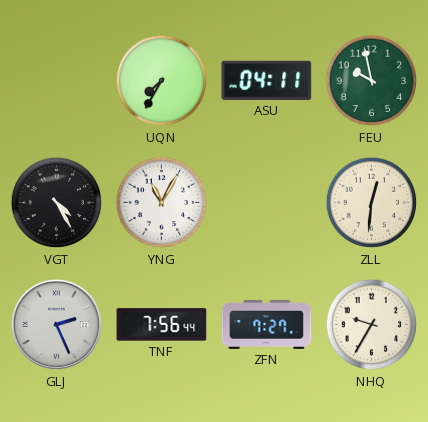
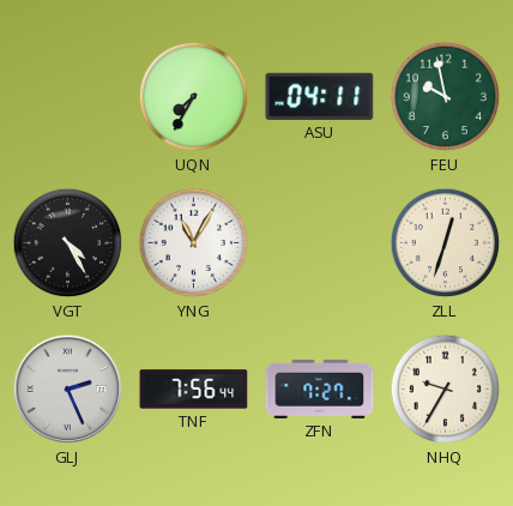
ZLL: 12:31 -> 12:33 (446, 243)
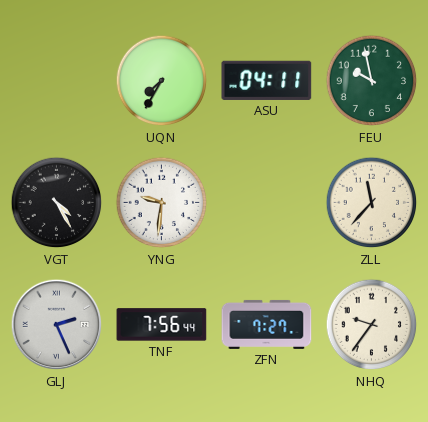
YNG: 11:05 -> 9:31 (162, 203)
ZLL: 12:33 -> 11:37 (372, 203)
NHQ: 9:35 -> 9:36 (372, 325)
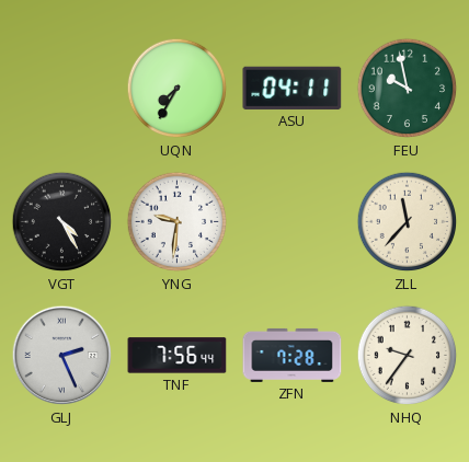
ZFN: 7:27 -> 7:28 (293, 355)
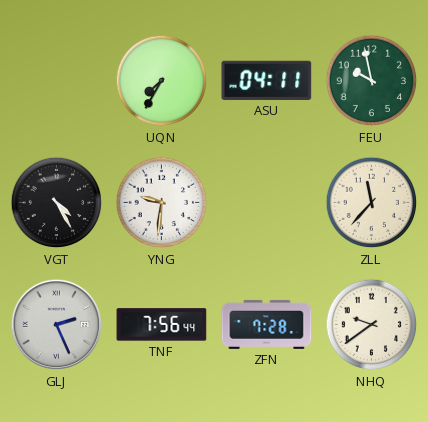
NHQ: 9:36 -> 9:39 (372, 325)
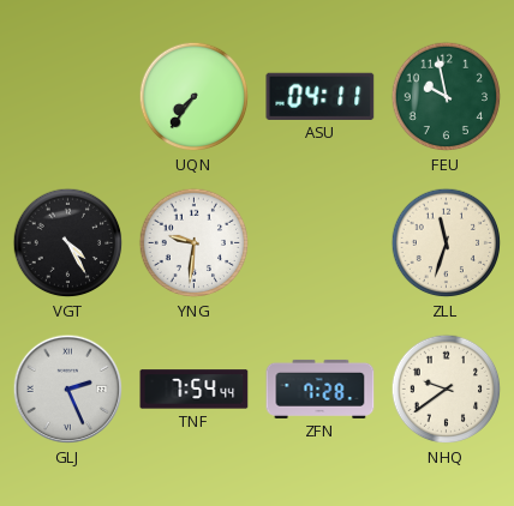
UQN: 7:35 -> 7:36 (195, 97)
ZLL: 11:37 -> 11:33 (447, 243)
TNF: 7:56 -> 7:54 (195, 390)
